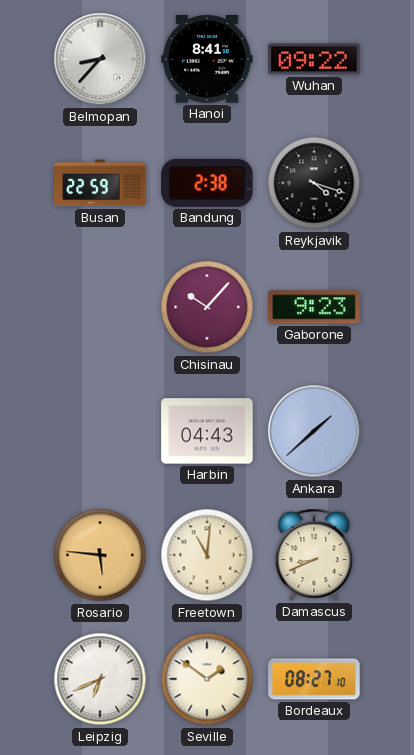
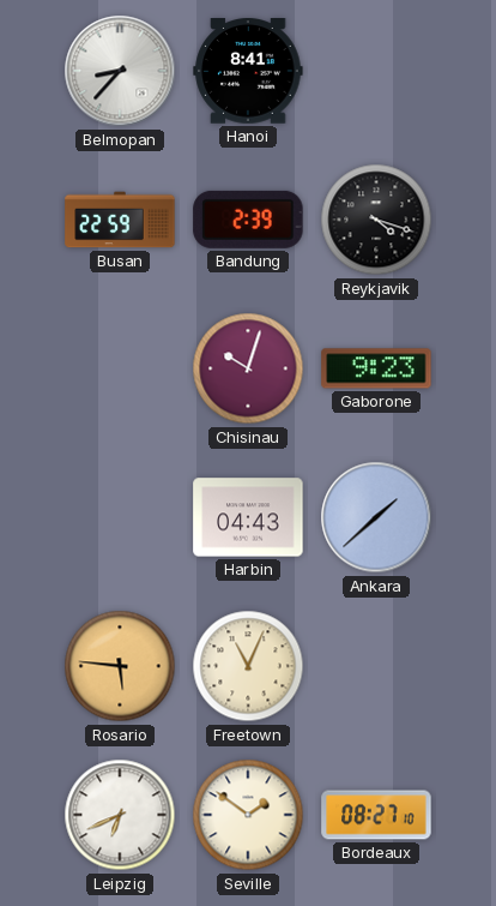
Wuhan: 09:22 -> none (314, 59)
Bandung: 2:38 -> 2:39 (248, 220)
Chisinau: 10:07 -> 10:03 (248, 368)
Freetown: 11:01 -> 11:04 (248, 666)
Damascus: 8:41 -> none (314, 555)
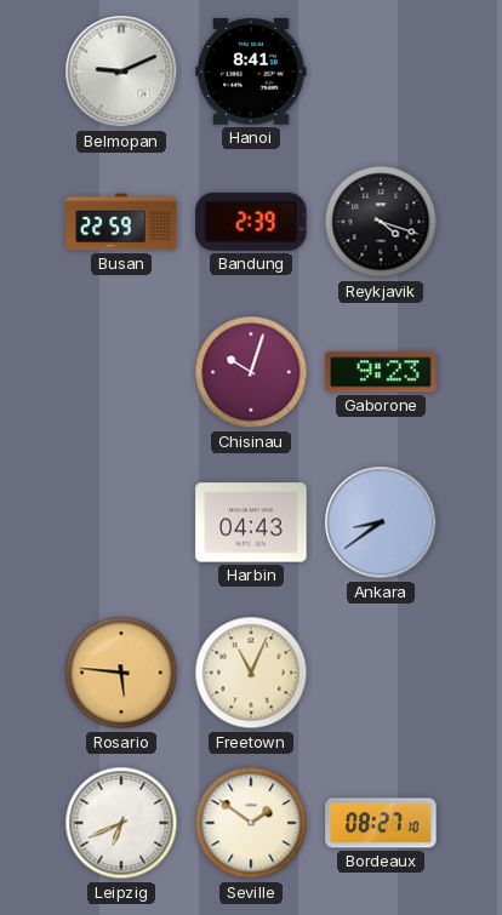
Belmopan: 8:37 -> 9:11 (121, 72)
Ankara: 1:38 -> 8:39 (381, 522)
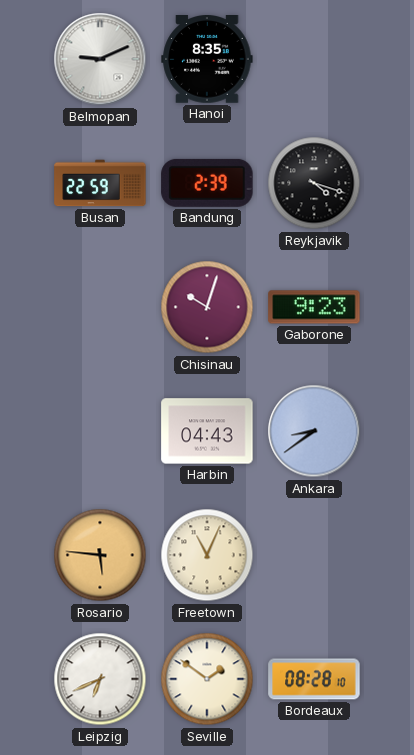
Hanoi: 8:41 -> 8:35 (207, 60)
Bordeaux: 08:27 -> 08:28 (314, 679)
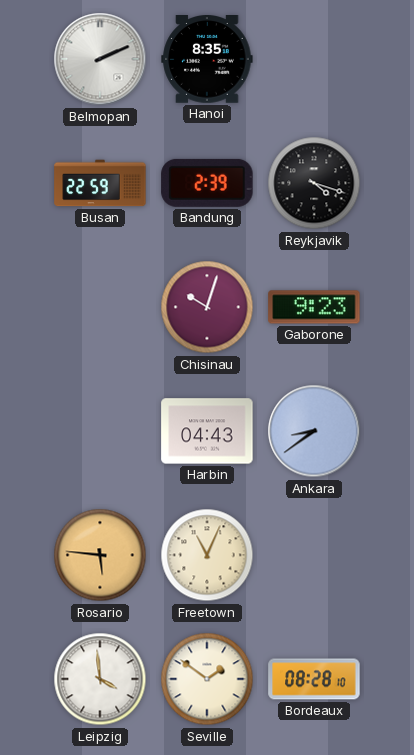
Belmopan: 9:11 -> 2:11 (100, 59)
Leipzig: 6:41 -> 3:59 (100, 679)
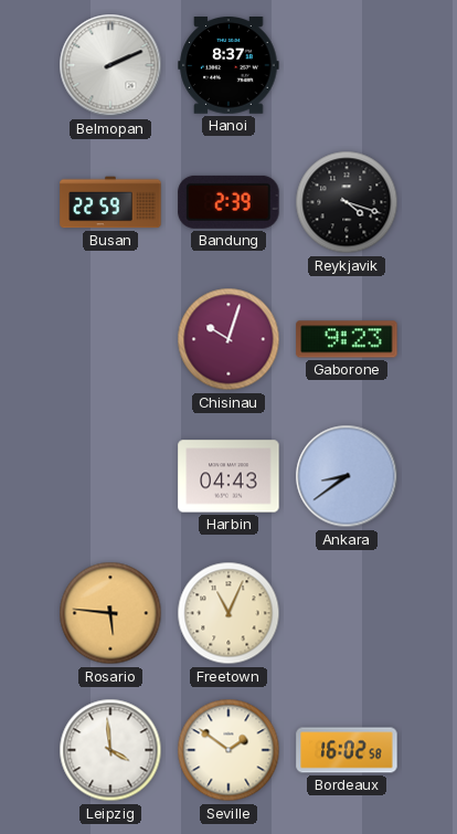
Hanoi: 8:35 -> 8:37 (228, 66)
Bordeaux: 08:28 -> 16:02 (347, 750)
